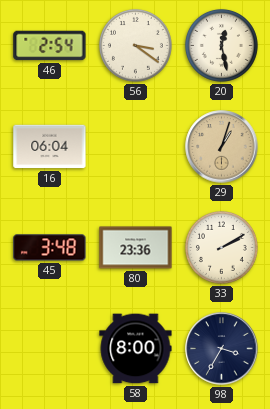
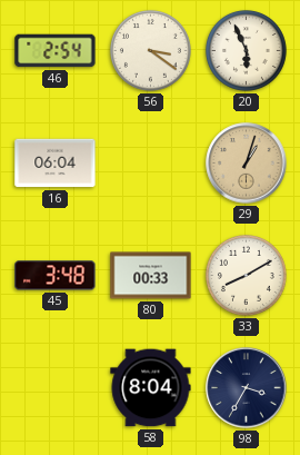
20: 12:28 -> 5:56 (246, 50)
80: 23:36 -> 00:33 (151, 276)
33: 2:10 -> 8:10 (246, 275)
58: 8:00 -> 8:04 (151, 388)
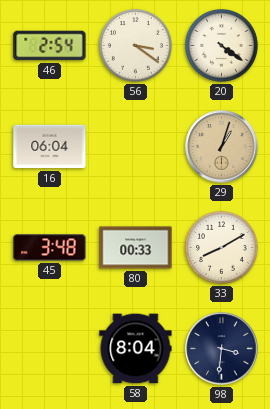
20: 5:56 -> 4:21 (221, 45)
98: 3:35 -> 3:31 (222, 349)
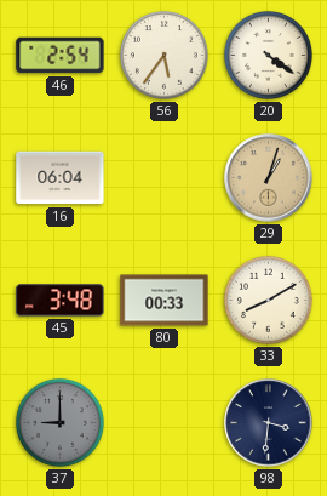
56: 3:21 -> 5:36 (163, 55)
37: none -> 9:00 (59, 422)
58: 8:04 -> none (136, 349)
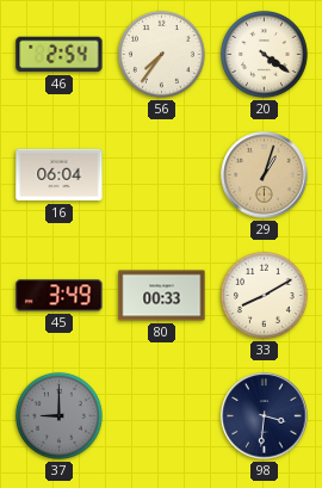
56: 5:36 -> 7:36 (161, 54)
45: 3:48 -> 3:49 (60, 296)
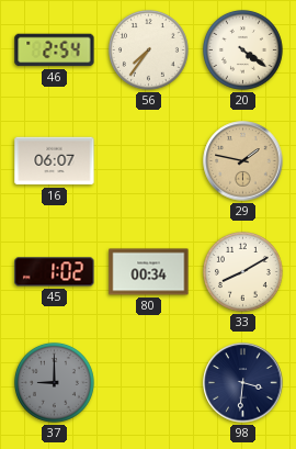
16: 06:04 -> 06:07 (55, 161)
29: 1:03 -> 1:47 (243, 161)
45: 3:49 -> 1:02 (55, 272)
80: 00:33 -> 00:34 (149, 272)
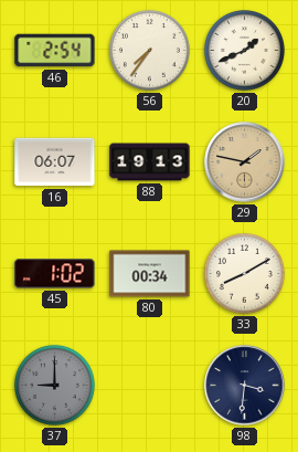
20: 4:21 -> 1:41 (244, 50)
88: none -> 19:13 (150, 162)
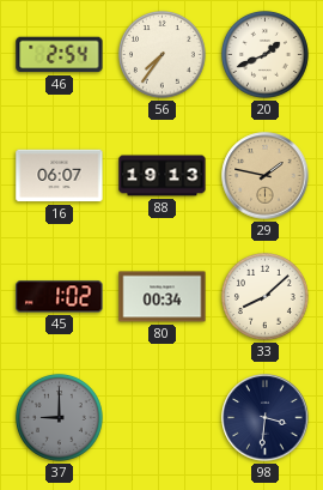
33: 8:10 -> 8:08 (264, 296)
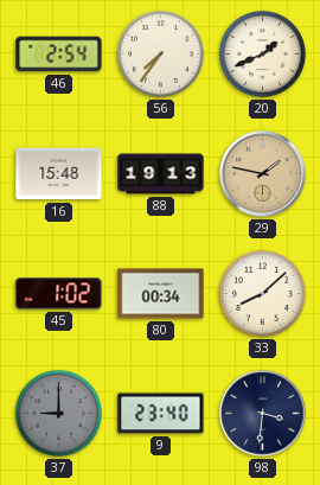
16: 06:07 -> 15:48 (59, 174)
9: none -> 23:40 (161, 414)
